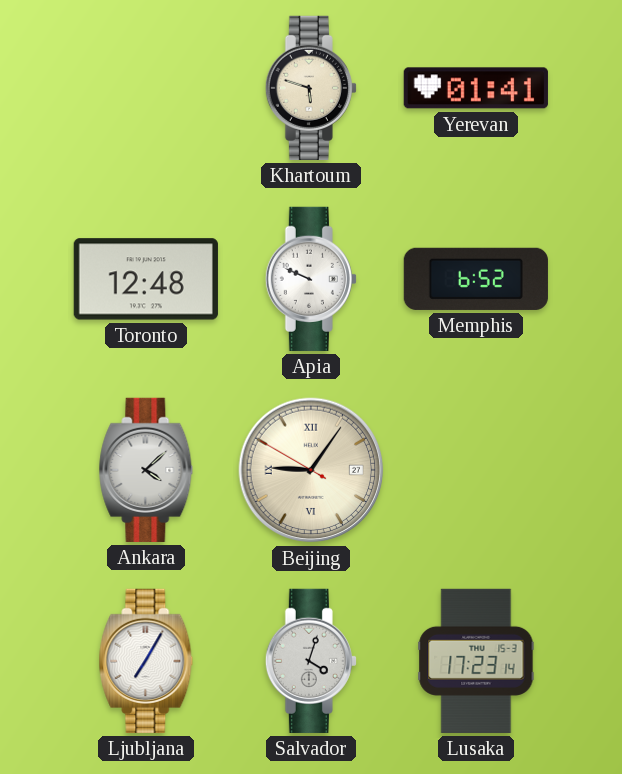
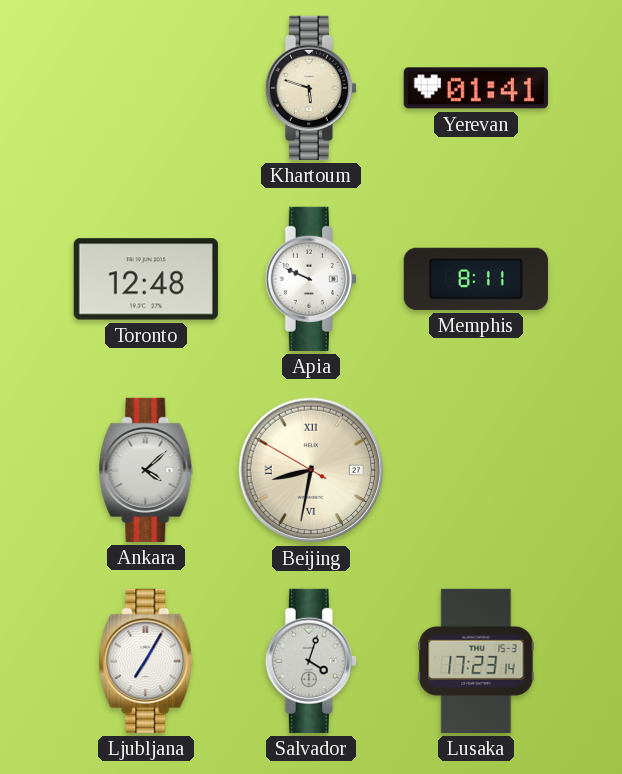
Memphis: 6:52 -> 8:11 (476, 279)
Beijing: 9:05 -> 8:31 (311, 470)
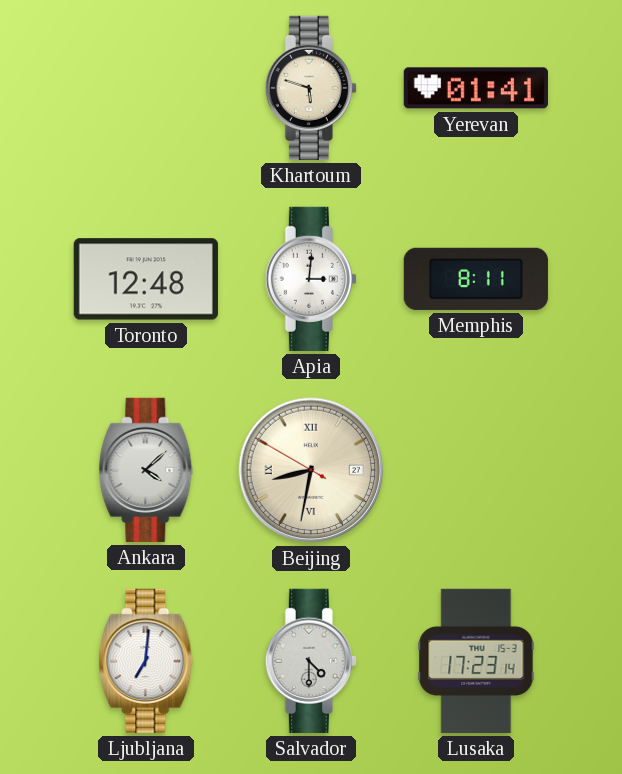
Apia: 9:49 -> 3:01 (311, 279)
Ljubljana: 7:05 -> 7:01 (146, 661)
Salvador: 4:03 -> 4:30 (311, 661)
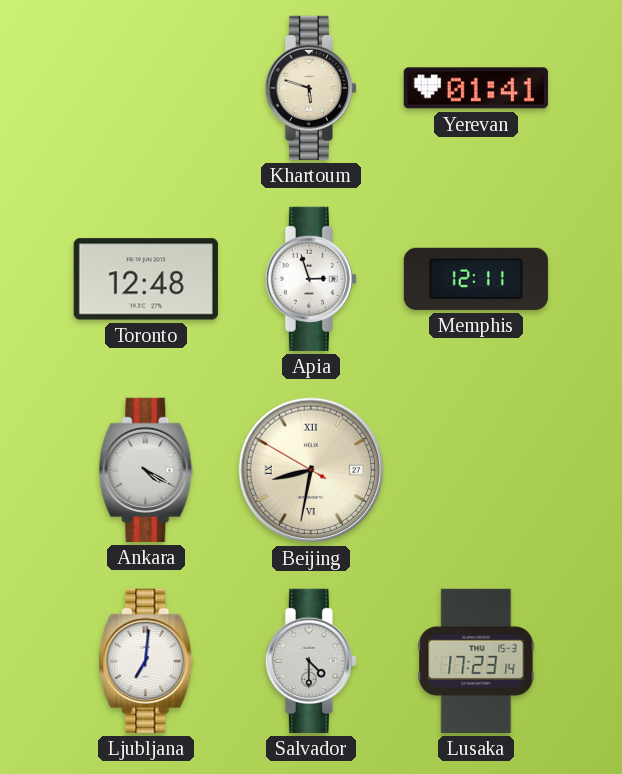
Apia: 3:01 -> 2:57 (311, 279)
Memphis: 8:11 -> 12:11 (476, 279)
Ankara: 4:08 -> 4:20 (146, 470)
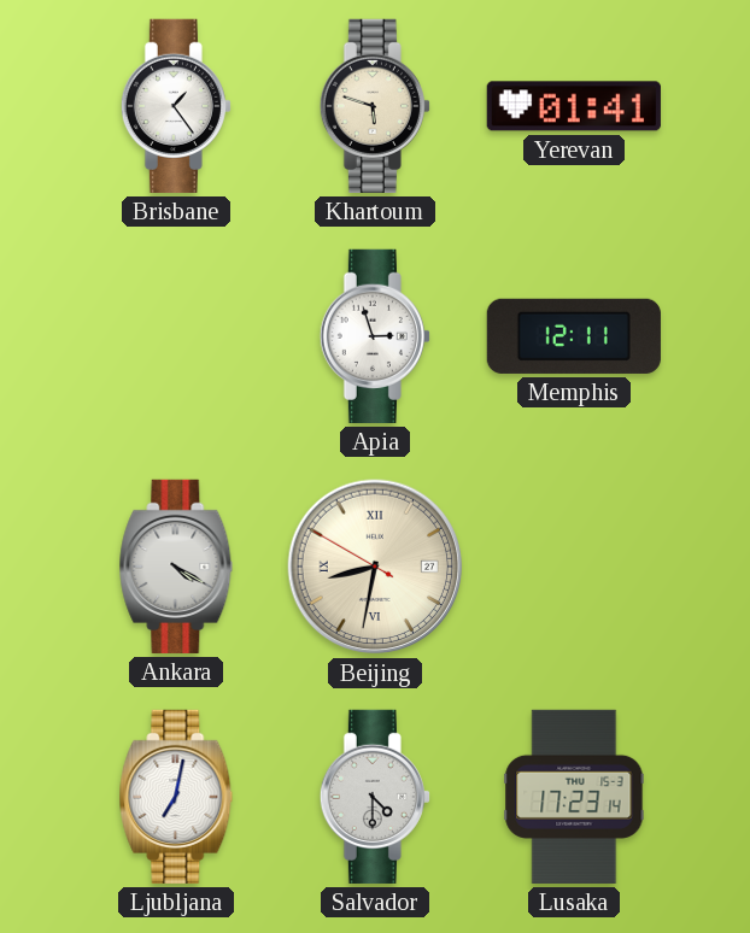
Brisbane: none -> 1:24 (176, 106)
Toronto: 12:48 -> none (146, 279)
Ljubljana: 7:01 -> 7:02 (176, 797)
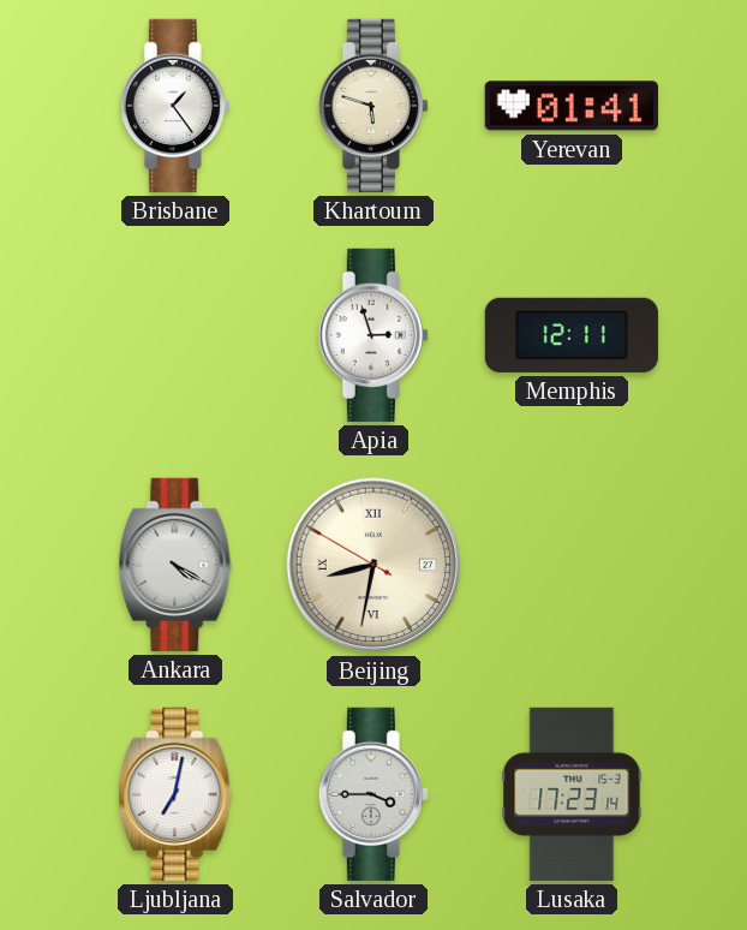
Salvador: 4:30 -> 3:45 (374, 794)
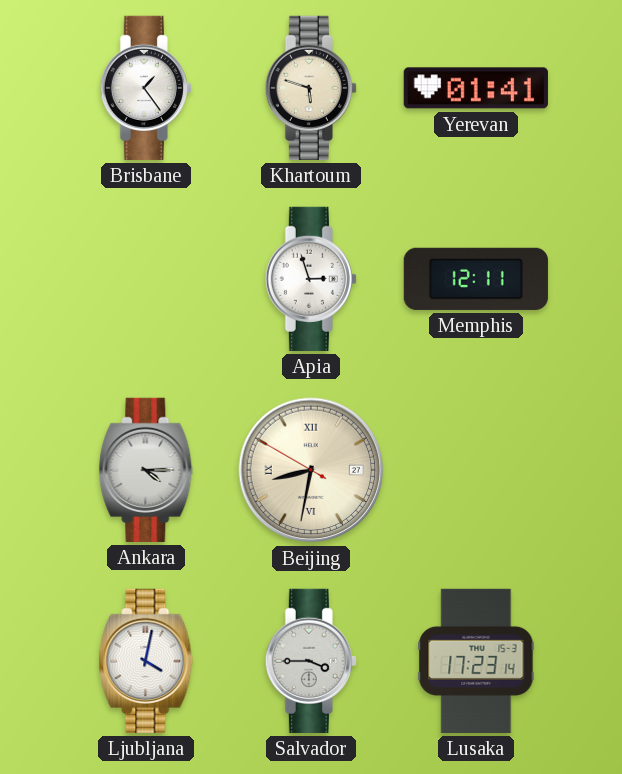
Ankara: 4:20 -> 4:15 (146, 470)
Ljubljana: 7:02 -> 4:02 (146, 661)
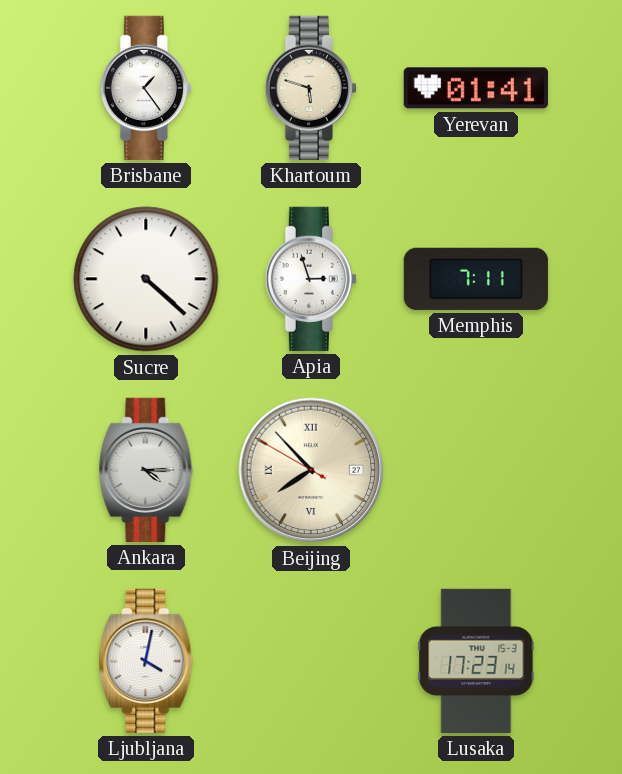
Sucre: none -> 4:22 (146, 279)
Memphis: 12:11 -> 7:11 (476, 279)
Beijing: 8:31 -> 7:52 (311, 470)
Salvador: 3:45 -> none (311, 661)
